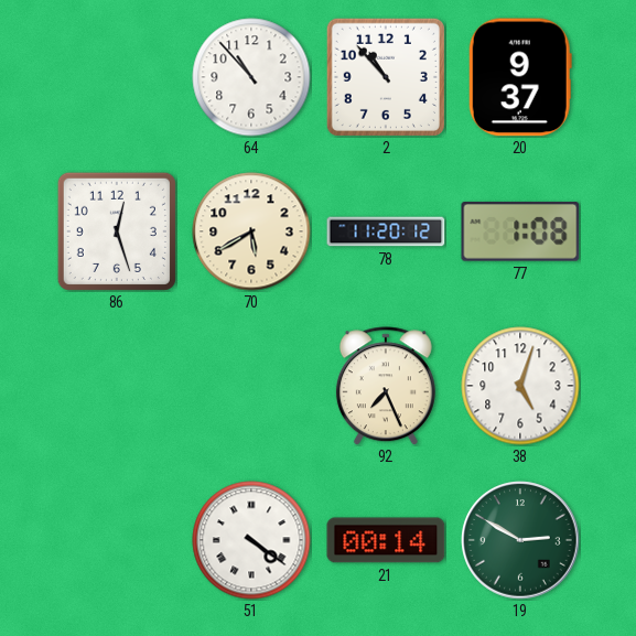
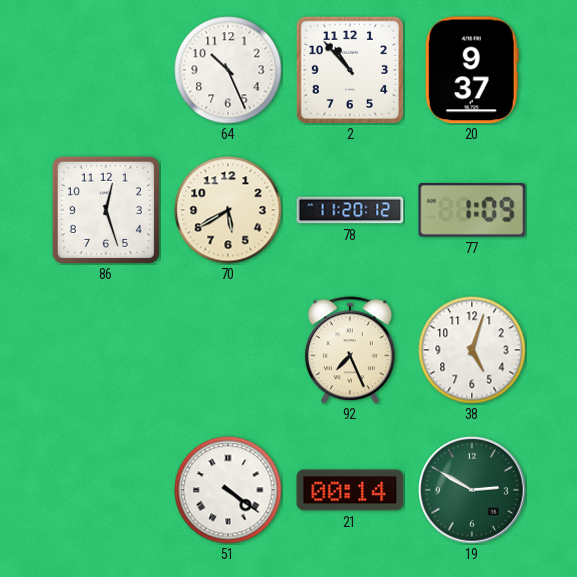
64: 10:53 -> 10:26 (228, 70)
77: 1:08 -> 1:09 (472, 210)
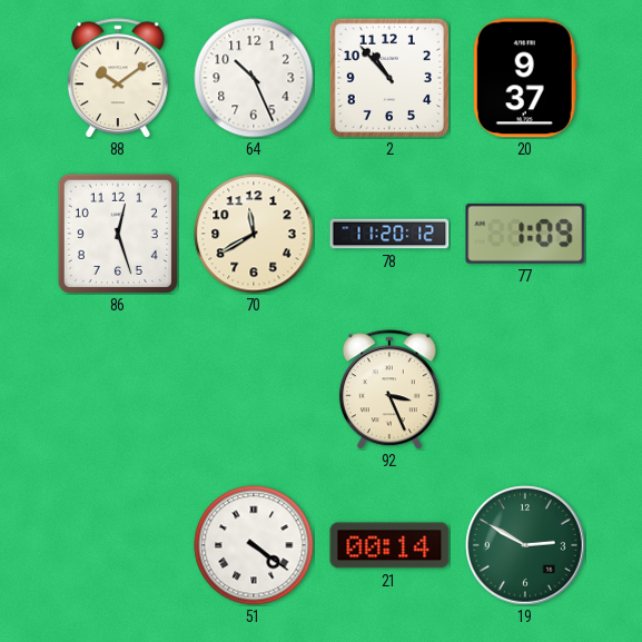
88: none -> 10:09 (118, 78)
70: 5:40 -> 11:40 (254, 234)
92: 7:26 -> 3:26 (389, 389)
38: 5:03 -> none (472, 350)
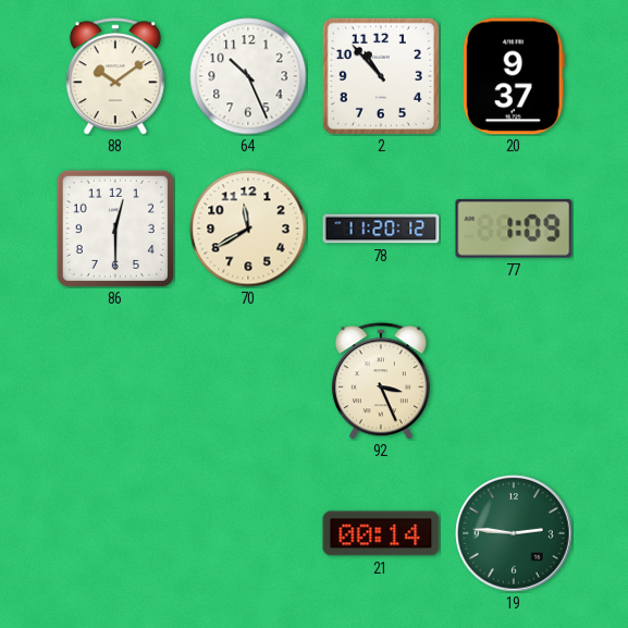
86: 12:27 -> 12:30 (115, 229)
51: 4:21 -> none (254, 545)
19: 2:50 -> 2:46 (514, 533)
